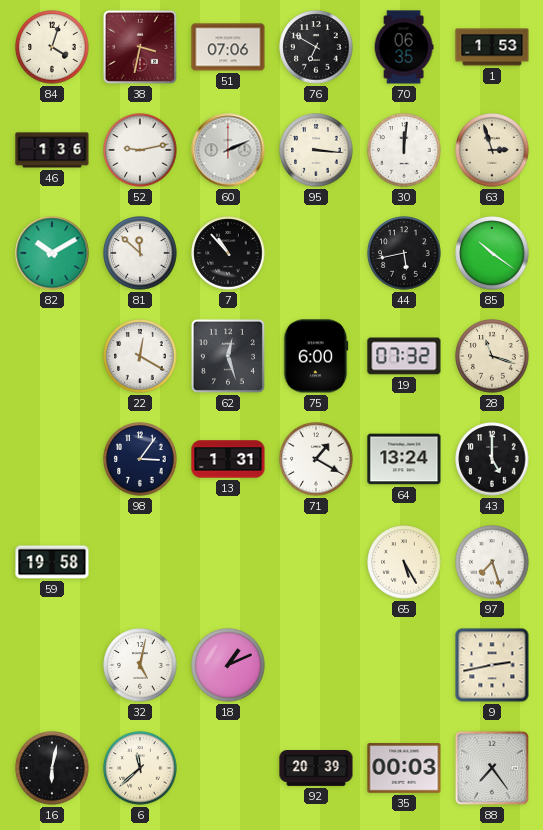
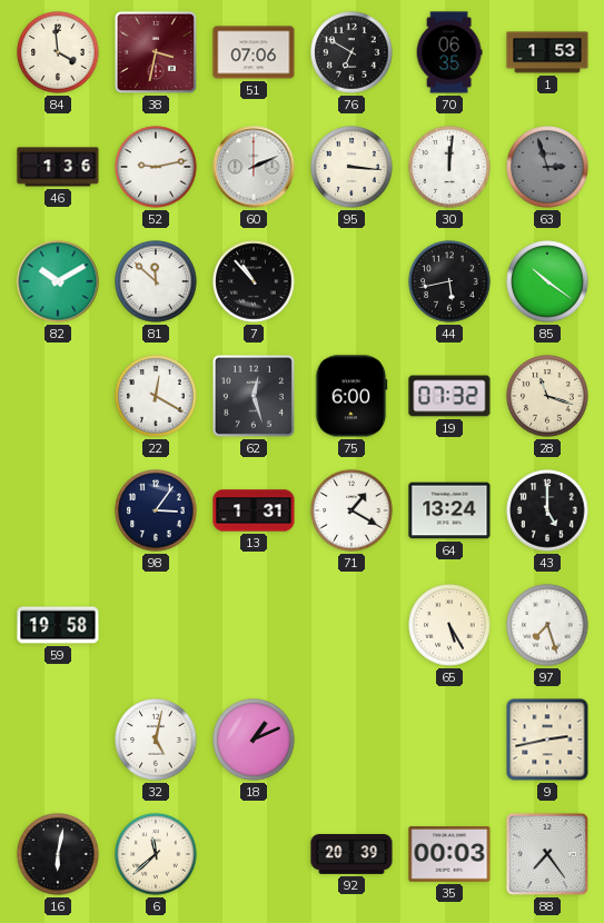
84: 4:03 -> 3:59 (58, 52)
63 dial: cream -> grey (547, 167)
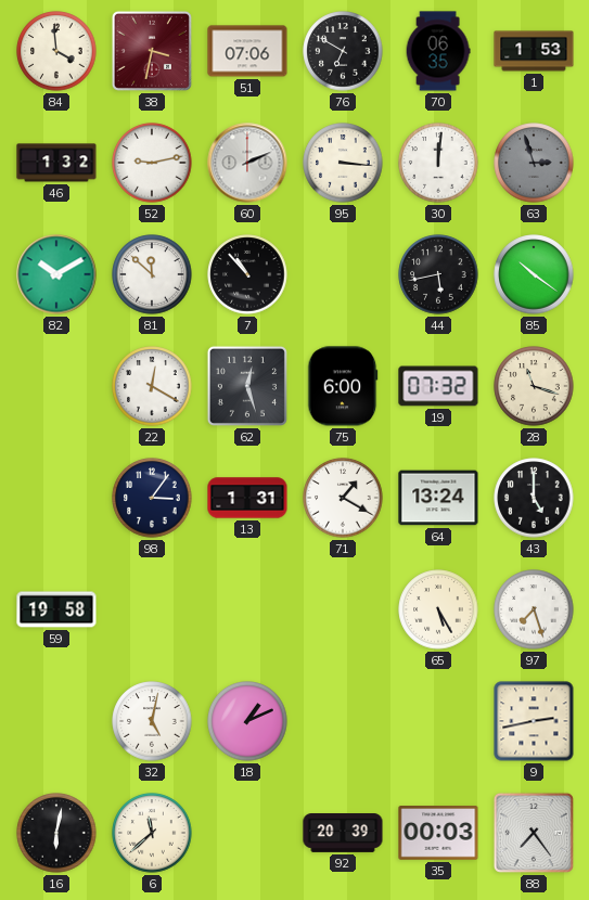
46: 1:36 -> 1:32 (56, 163)
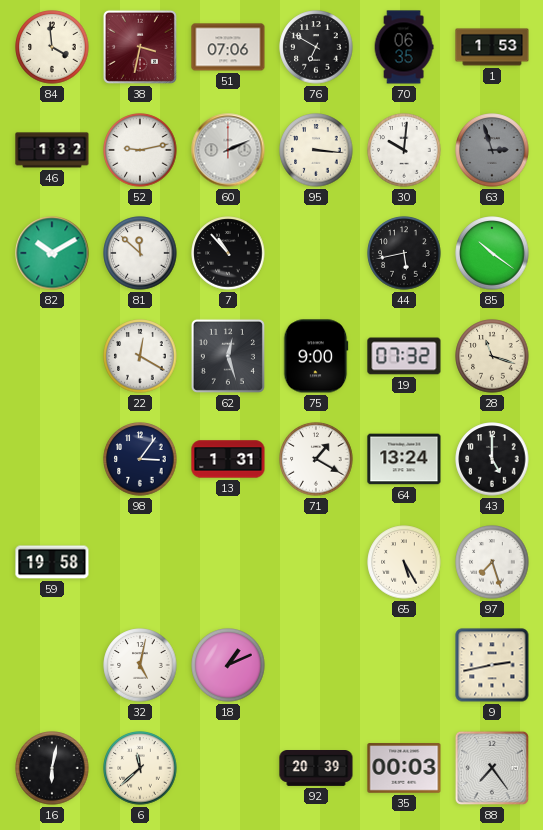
30: 12:01 -> 10:01 (404, 150)
75: 6:00 -> 9:00 (316, 356)
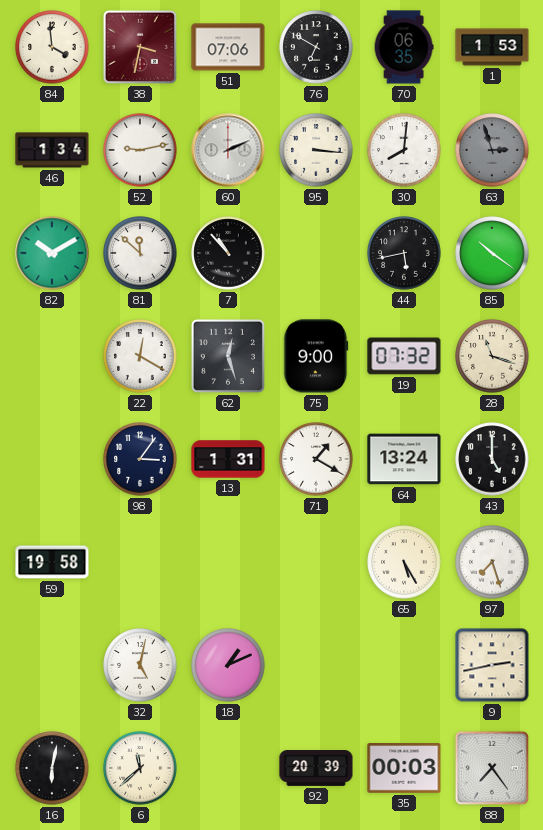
46: 1:32 -> 1:34 (52, 150)
30: 10:01 -> 8:01 (404, 150)
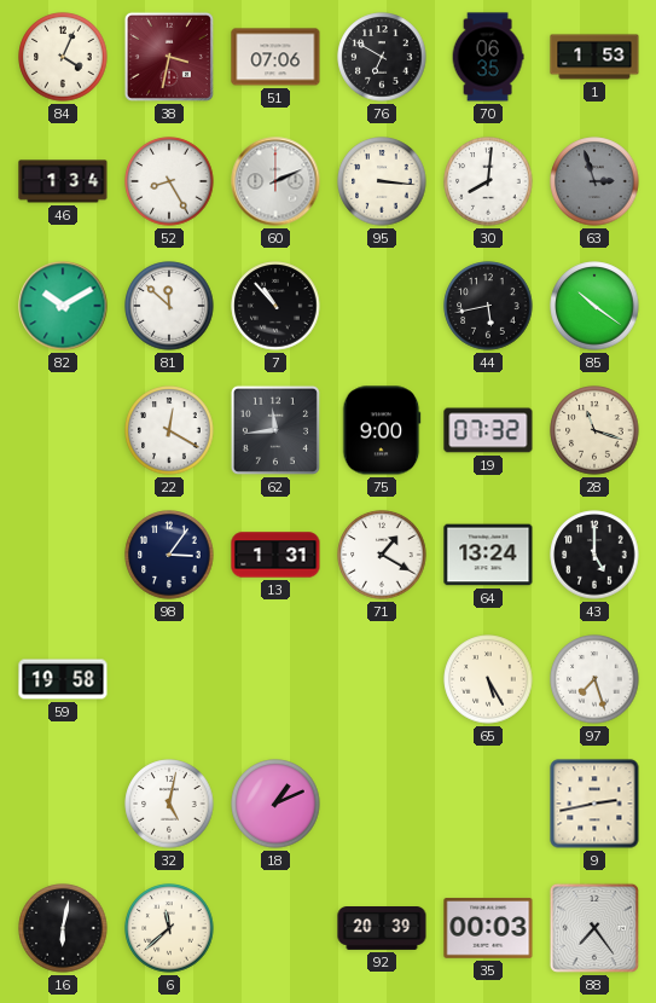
84: 3:59 -> 4:04 (63, 57)
52: 9:13 -> 8:25 (169, 181)
62: 12:27 -> 11:44 (275, 430)
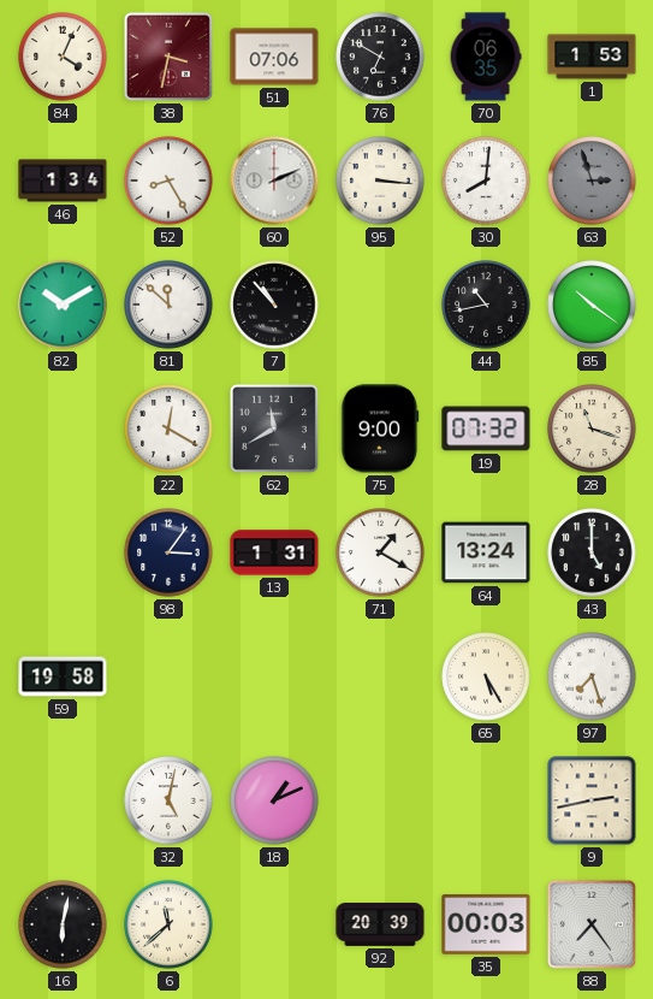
44: 5:43 -> 10:43 (486, 305)
62: 11:44 -> 11:40 (274, 428)
